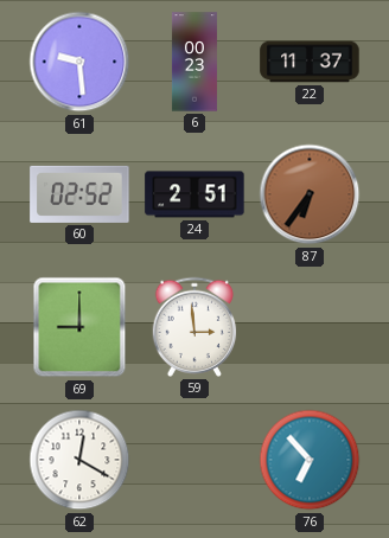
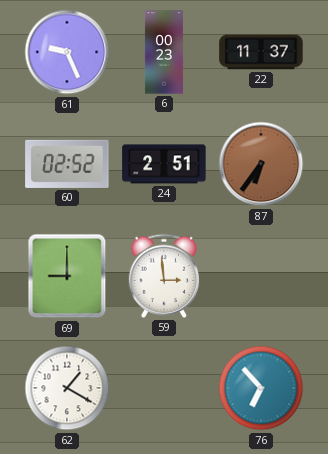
61: 9:29 -> 9:26 (67, 52)
62: 12:20 -> 1:20 (67, 388)
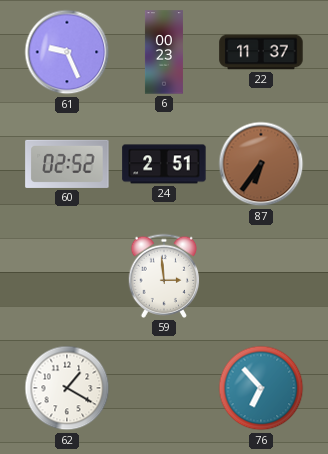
69: 9:00 -> none (67, 276)
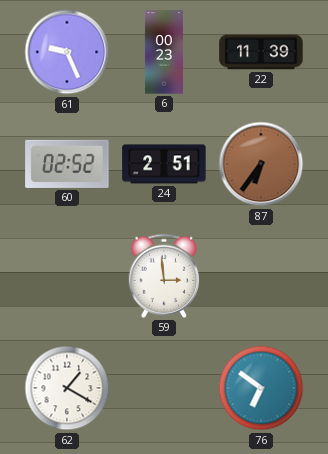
22: 11:37 -> 11:39 (261, 52)
76: 6:53 -> 6:51 (261, 388)
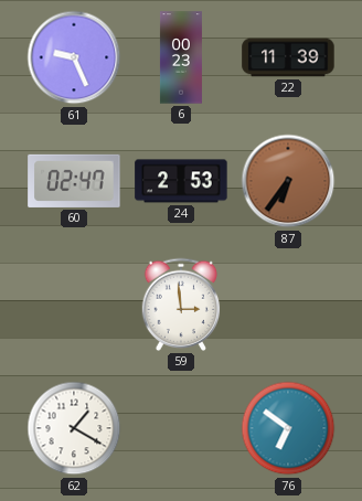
60: 02:52 -> 02:47 (74, 181)
24: 2:51 -> 2:53 (181, 181)
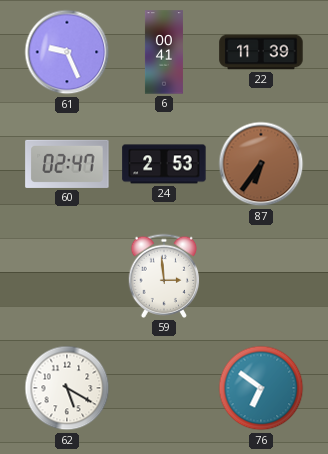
6: 00:23 -> 00:41 (164, 52)
62: 1:20 -> 5:20 (67, 388)
